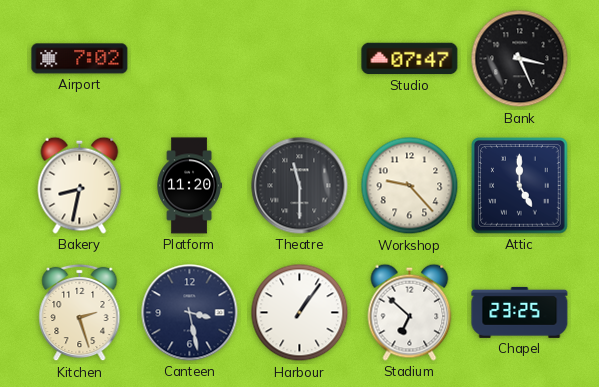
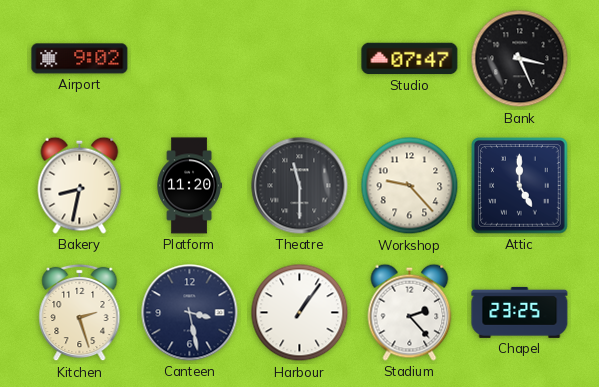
Airport: 7:02 -> 9:02 (80, 59)
Stadium: 6:52 -> 2:23 (410, 312)
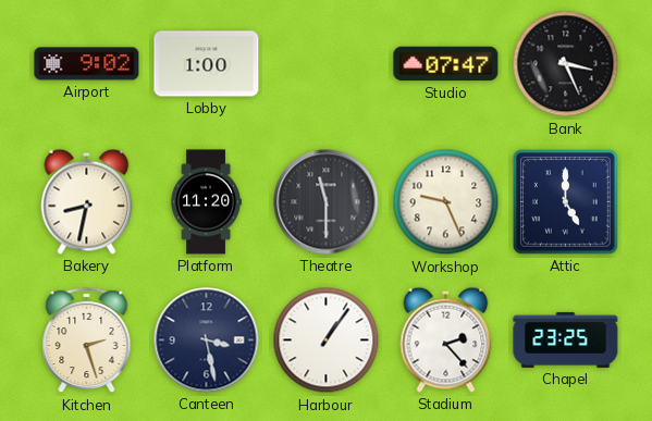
Lobby: none -> 1:00 (207, 64)
Workshop: 9:23 -> 9:26 (446, 202)
